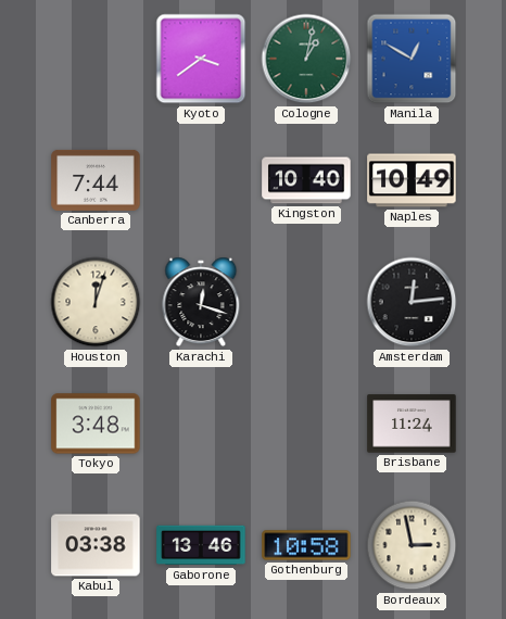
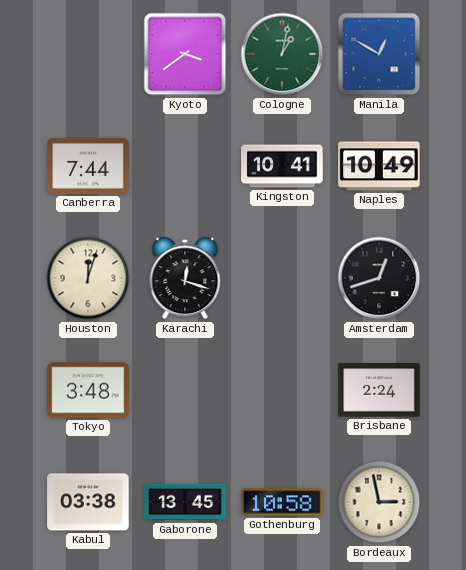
Kingston: 10:40 -> 10:41 (282, 166)
Amsterdam: 12:14 -> 12:42 (379, 278)
Brisbane: 11:24 -> 2:24 (379, 390)
Gaborone: 13:46 -> 13:45 (185, 502)
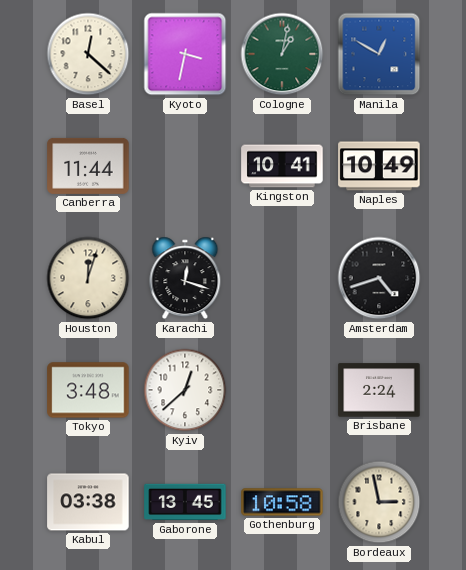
Basel: none -> 12:22 (88, 54)
Kyoto: 3:39 -> 3:32 (185, 54)
Canberra: 7:44 -> 11:44 (88, 166)
Amsterdam: 12:42 -> 4:42 (379, 278)
Kyiv: none -> 12:38 (185, 390)
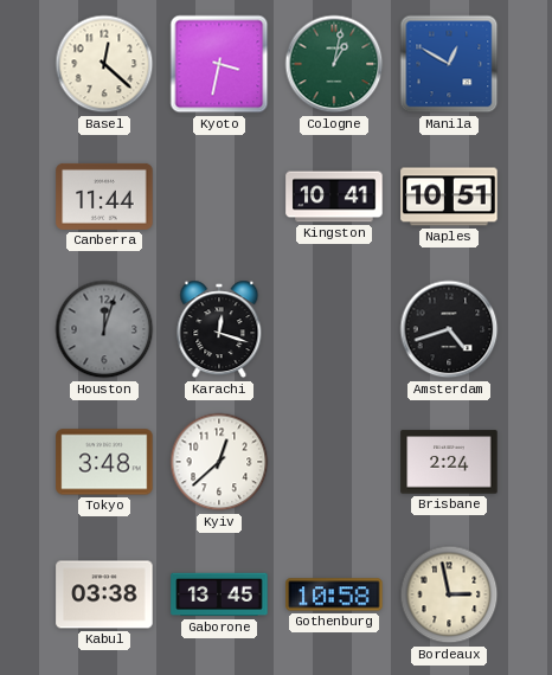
Naples: 10:49 -> 10:51 (449, 197)
Houston dial: cream -> grey (104, 329)
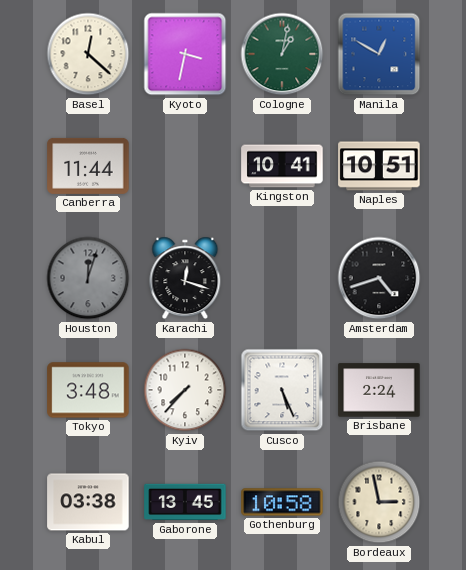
Kyiv: 12:38 -> 7:37 (185, 390)
Cusco: none -> 5:26 (282, 390)
